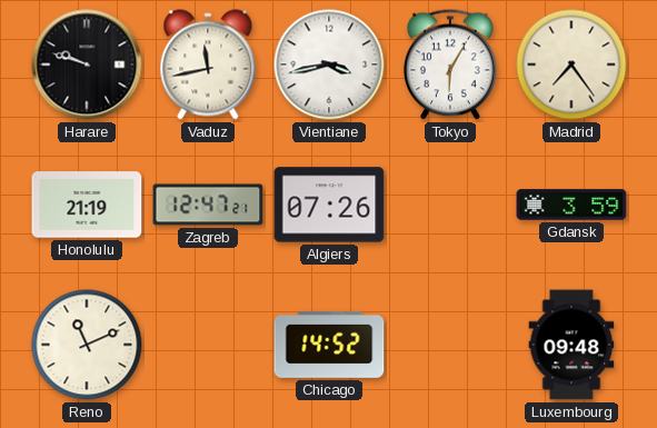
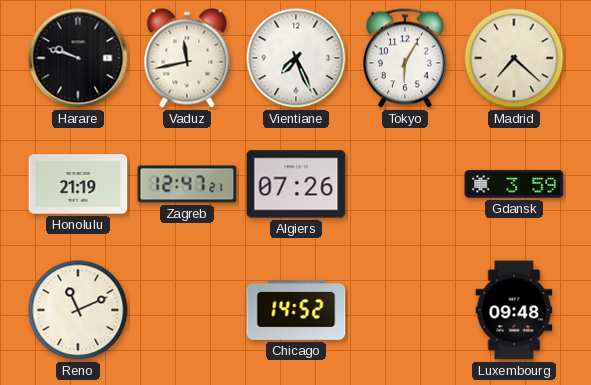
Vientiane: 3:43 -> 7:26 (296, 58)
Madrid: 7:24 -> 7:22 (514, 58)
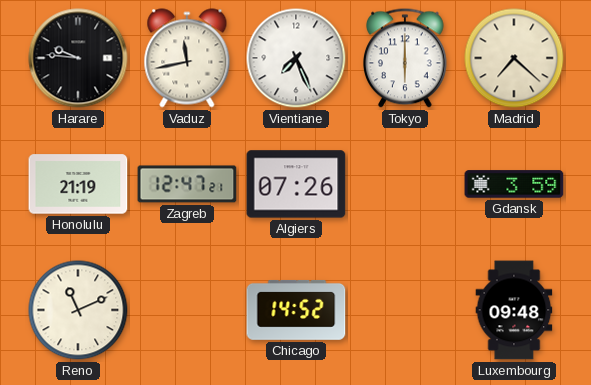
Harare: 9:48 -> 9:46 (78, 58)
Tokyo: 6:05 -> 6:00 (406, 58)
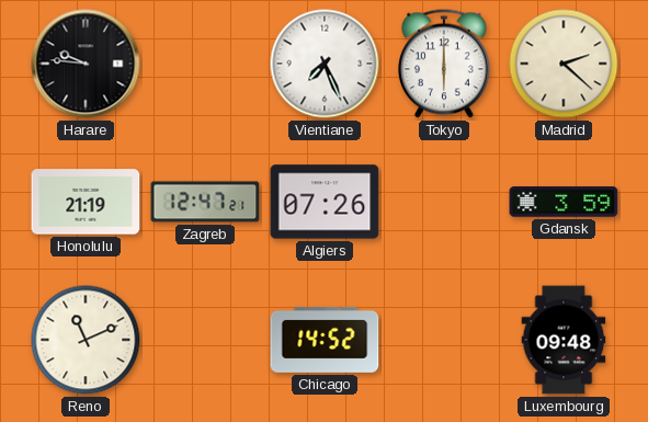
Vaduz: 11:43 -> none (187, 58)
Madrid: 7:22 -> 2:22 (564, 64)
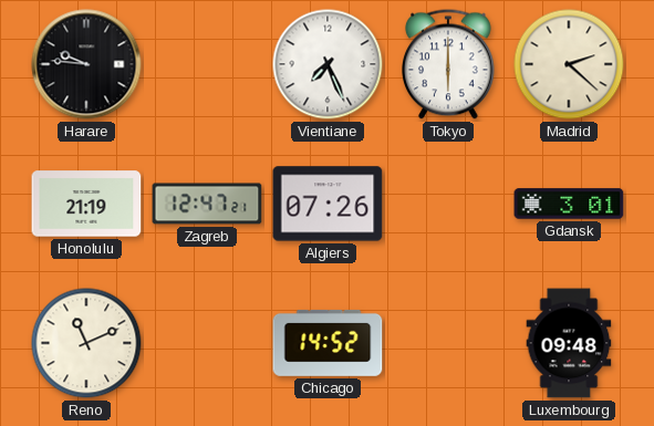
Gdansk: 3:59 -> 3:01 (569, 204)
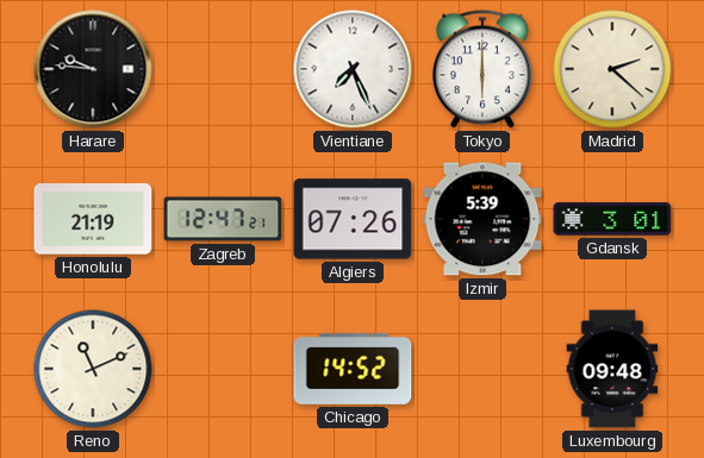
Izmir: none -> 5:39 (482, 219)
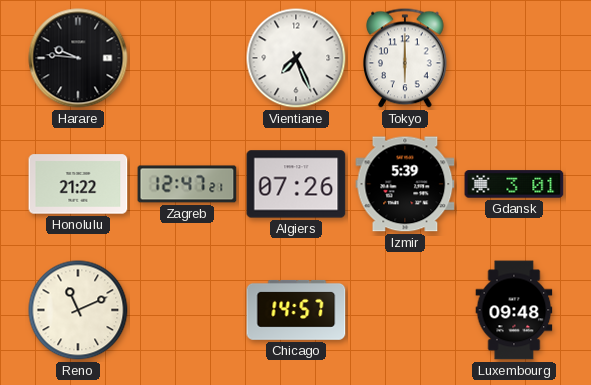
Madrid: 2:22 -> none (612, 69)
Honolulu: 21:19 -> 21:22 (78, 184)
Chicago: 14:52 -> 14:57 (296, 310)
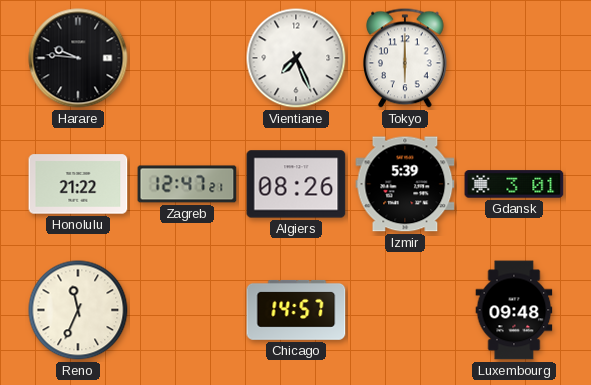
Algiers: 07:26 -> 08:26 (296, 184)
Reno: 11:11 -> 11:34 (78, 310)
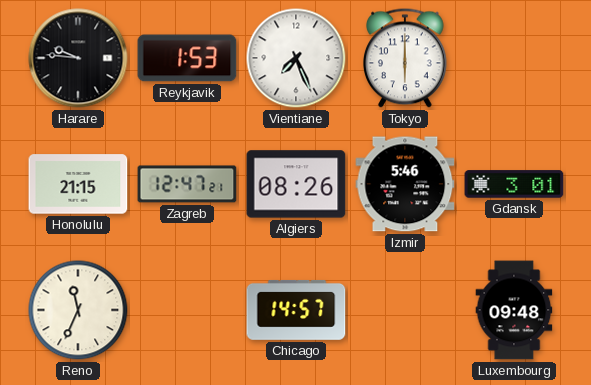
Reykjavik: none -> 1:53 (187, 58)
Honolulu: 21:22 -> 21:15 (78, 184)
Izmir: 5:39 -> 5:46 (405, 184)
